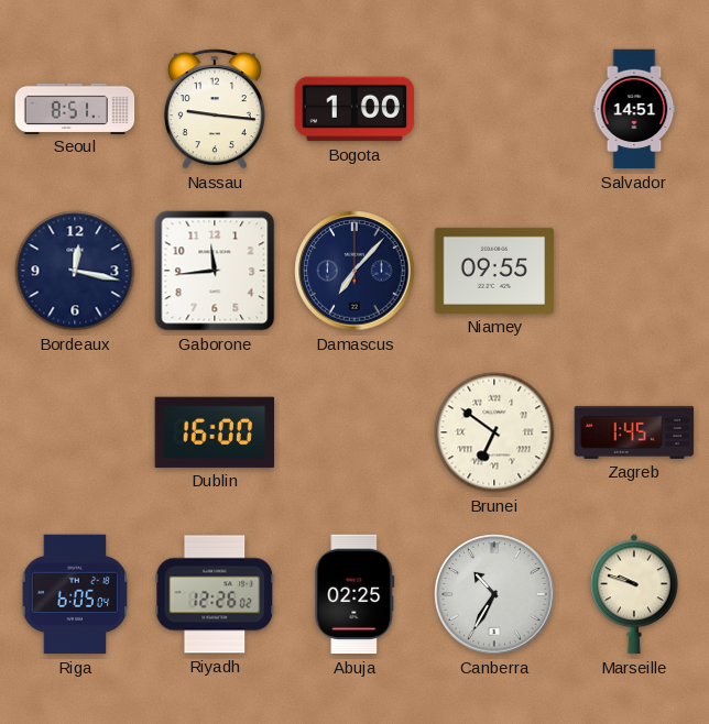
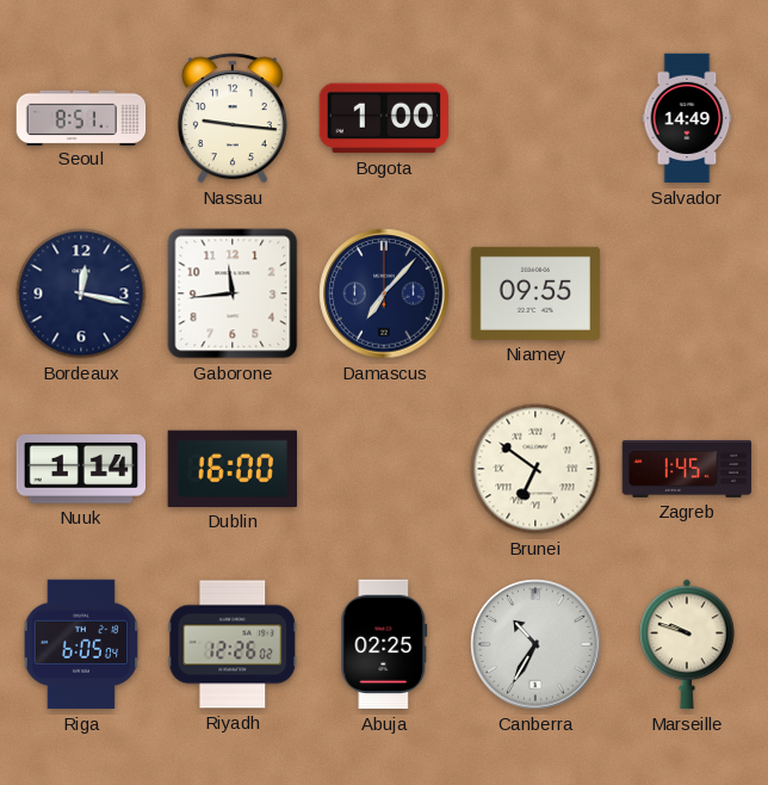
Salvador: 14:51 -> 14:49 (687, 118)
Nuuk: none -> 1:14 (81, 469)
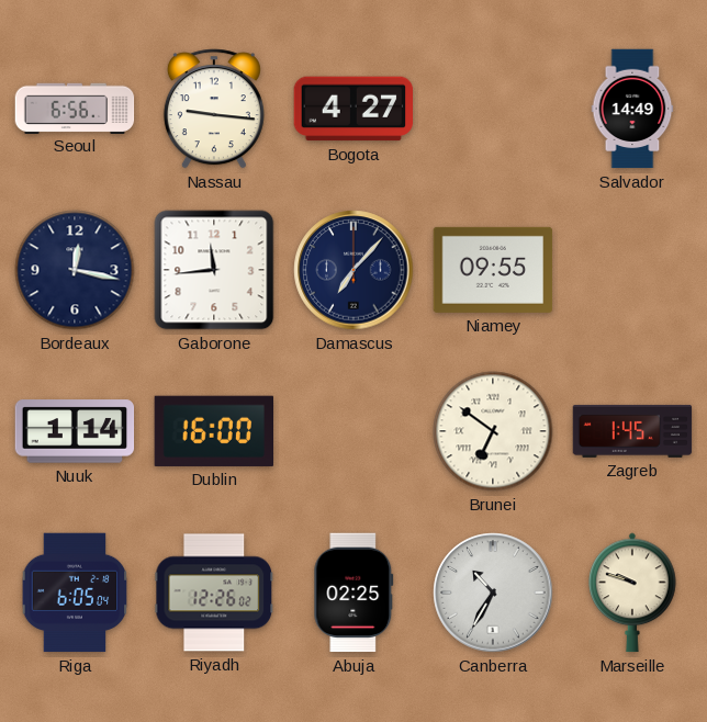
Seoul: 8:51 -> 6:56 (75, 108)
Bogota: 1:00 -> 4:27 (353, 109)
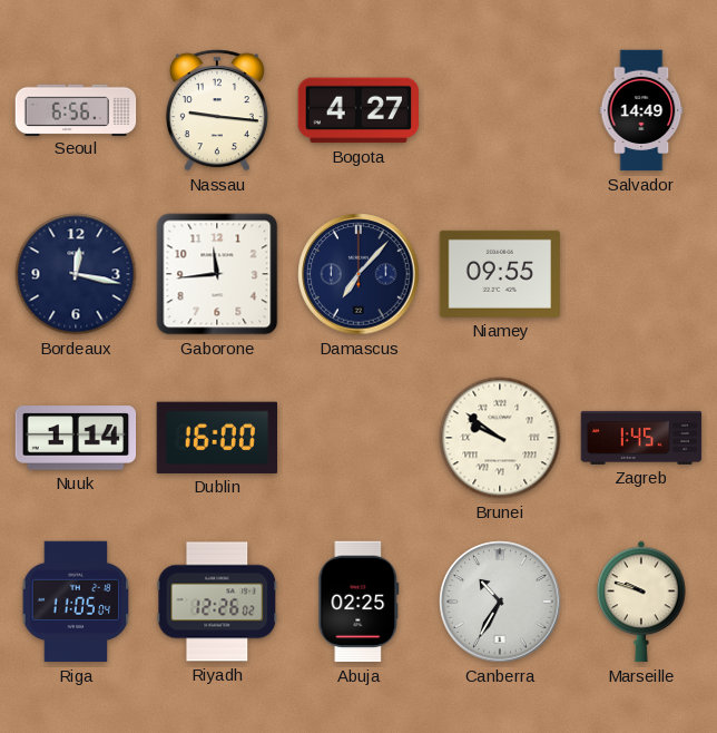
Brunei: 6:51 -> 9:51 (500, 438)
Riga: 6:05 -> 11:05 (76, 602)
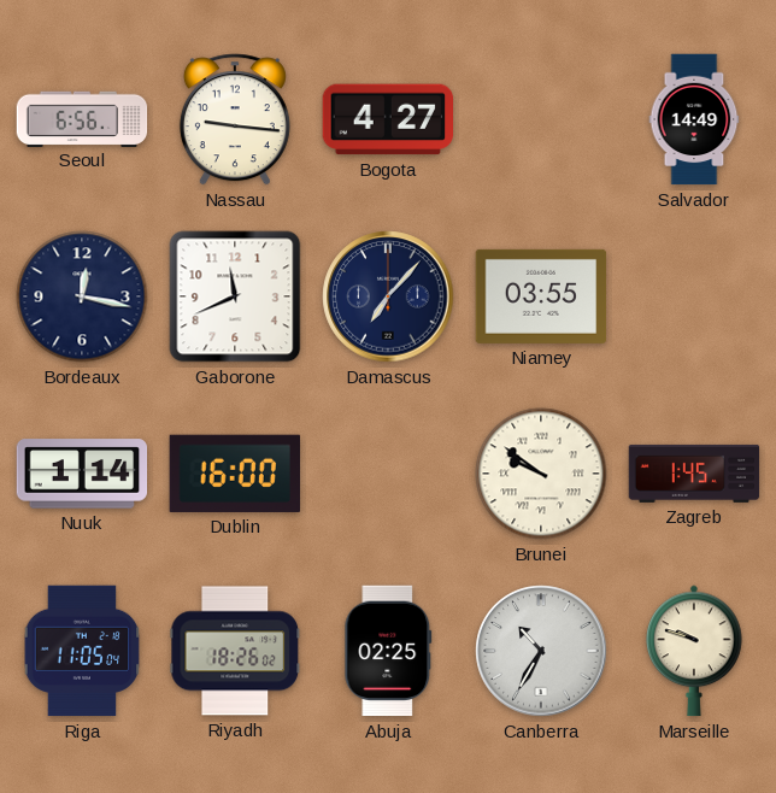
Gaborone: 11:44 -> 11:41 (235, 296)
Niamey: 09:55 -> 03:55 (541, 296)
Riyadh: 12:26 -> 18:26 (235, 651)
